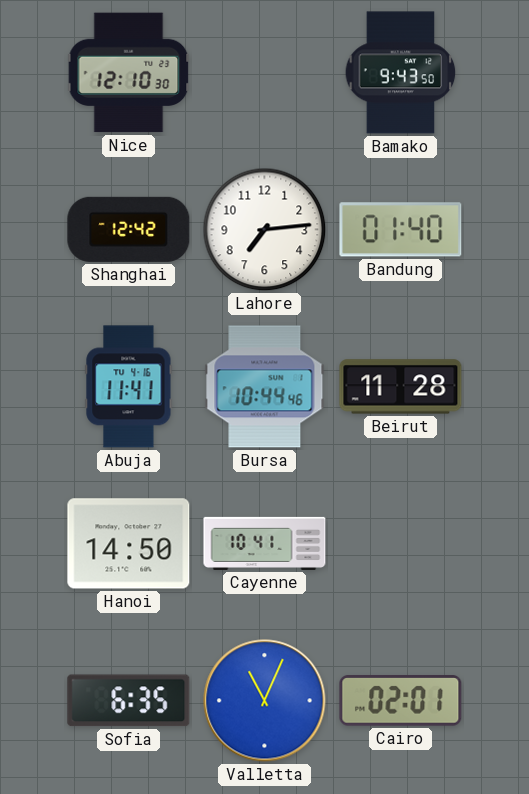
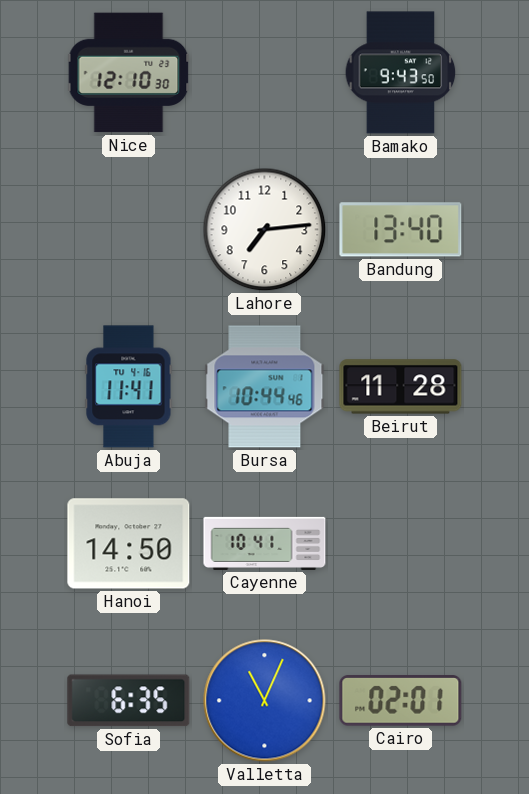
Shanghai: 12:42 -> none (129, 229)
Bandung: 01:40 -> 13:40 (401, 230)
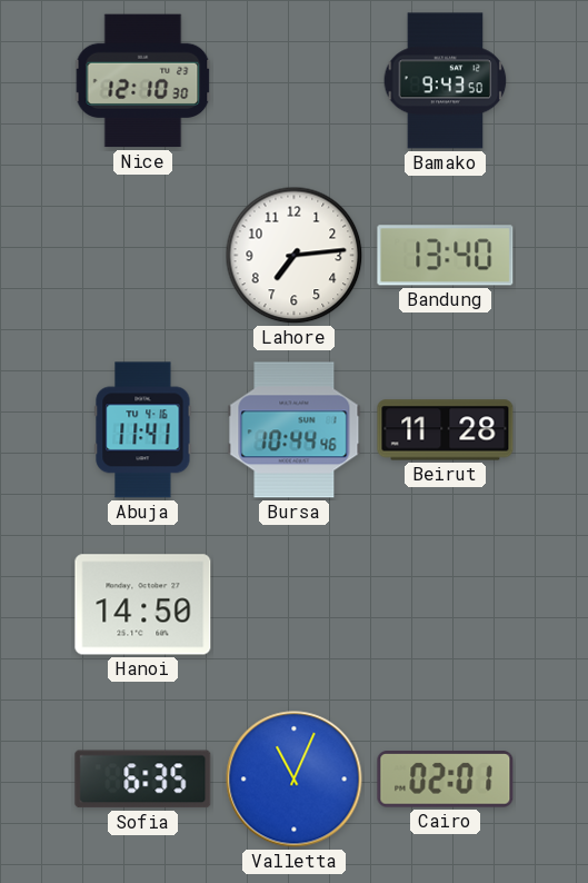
Cayenne: 10:41 -> none (265, 543)
